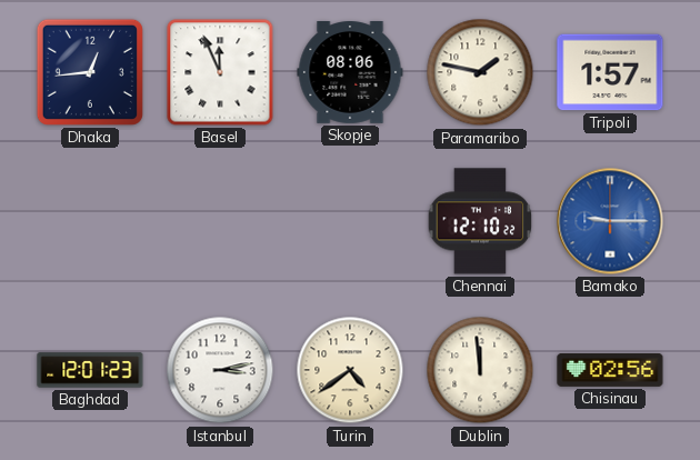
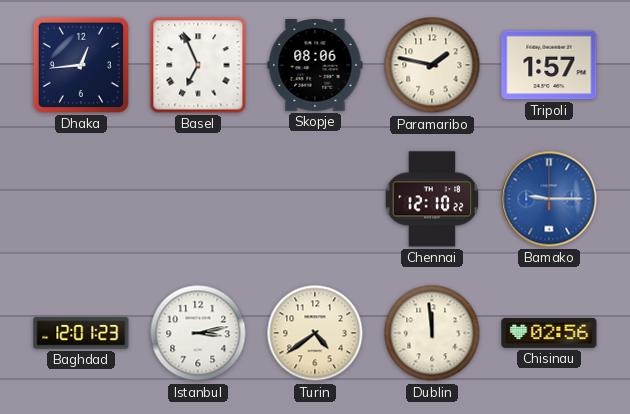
Basel: 11:56 -> 6:56 (198, 65)
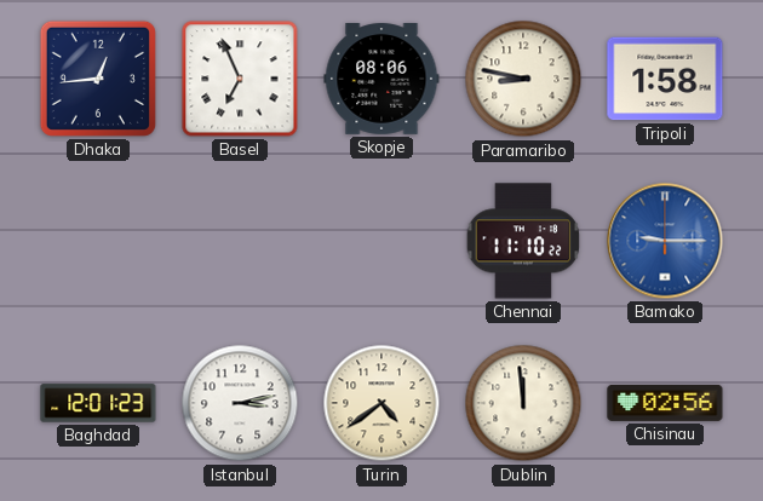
Paramaribo: 1:47 -> 8:47 (523, 79)
Tripoli: 1:57 -> 1:58 (665, 79)
Chennai: 12:10 -> 11:10 (523, 241)
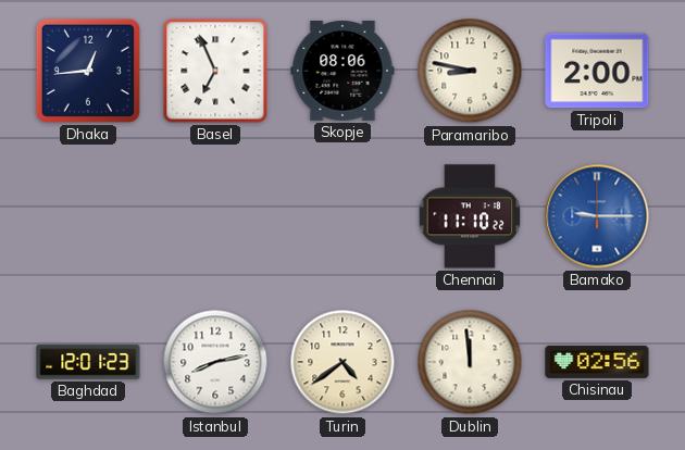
Tripoli: 1:58 -> 2:00 (597, 71)
Istanbul: 3:13 -> 8:13 (215, 362)
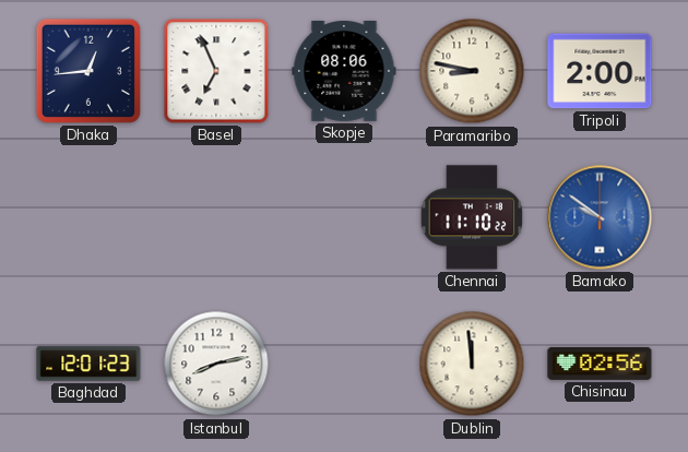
Bamako: 9:15 -> 9:51 (600, 217)
Turin: 4:39 -> none (342, 362)
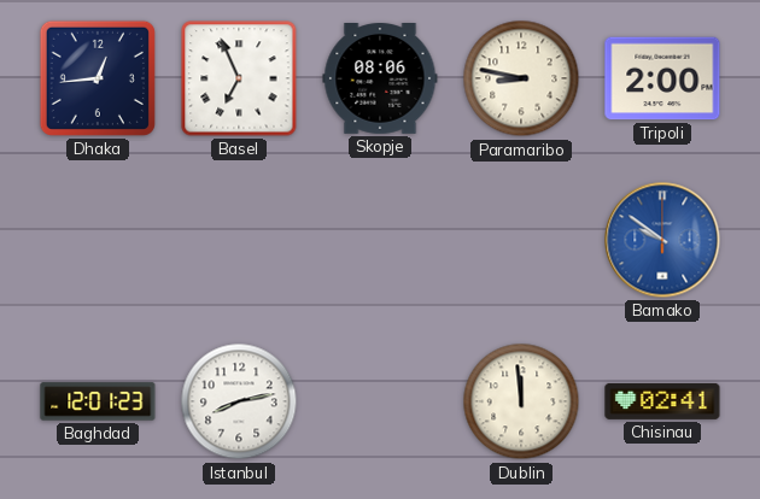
Chennai: 11:10 -> none (472, 217)
Chisinau: 02:56 -> 02:41 (662, 401)
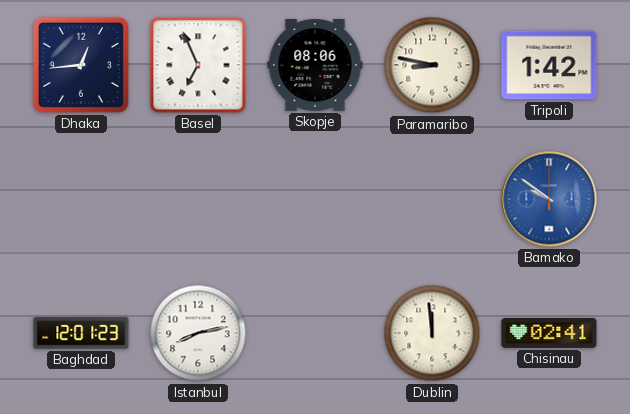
Tripoli: 2:00 -> 1:42 (549, 65)
